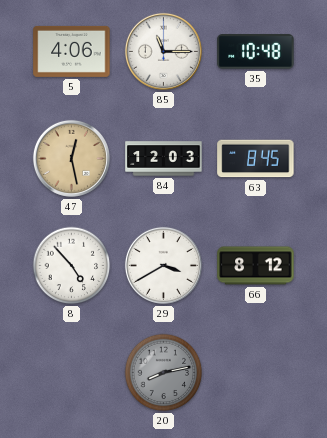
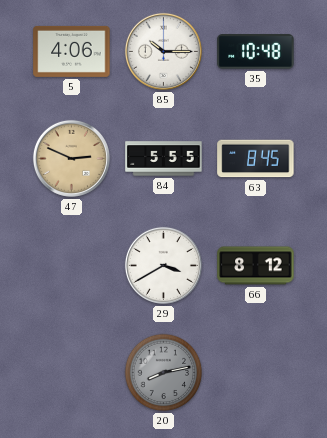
85: 11:15 -> 10:15 (163, 51)
47: 12:28 -> 2:49 (71, 158)
84: 12:03 -> 5:55 (164, 159)
8: 4:53 -> none (72, 266)
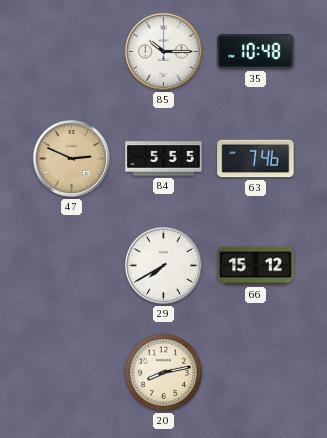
5: 4:06 -> none (72, 51)
63: 8:45 -> 7:46 (256, 159)
29: 3:40 -> 7:40 (163, 265)
66: 8:12 -> 15:12 (256, 266)
20 dial: grey -> cream (164, 373)
